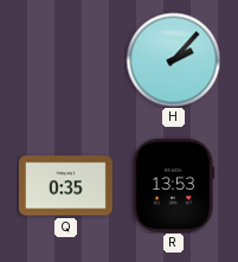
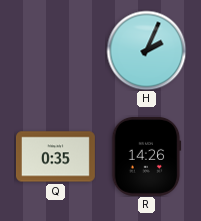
H: 2:07 -> 2:04 (146, 50)
R: 13:53 -> 14:26 (146, 156)
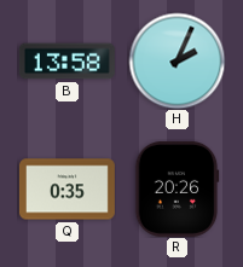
B: none -> 13:58 (66, 62)
R: 14:26 -> 20:26 (177, 188)
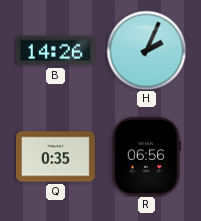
B: 13:58 -> 14:26 (55, 51)
R: 20:26 -> 06:56 (146, 156)
